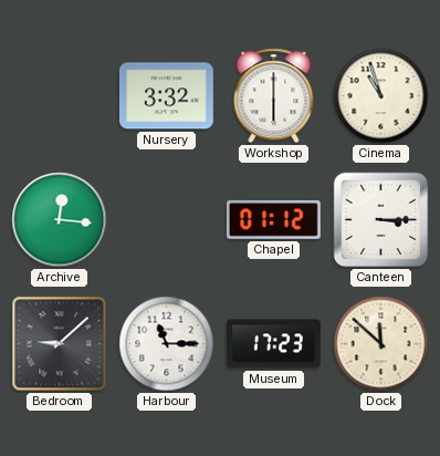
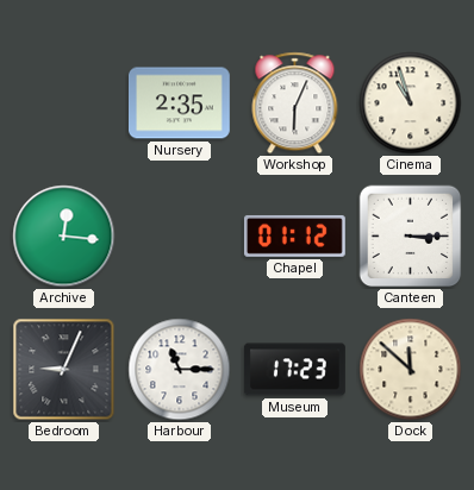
Nursery: 3:32 -> 2:35 (179, 103)
Workshop: 6:00 -> 6:04 (295, 103)
Bedroom: 9:08 -> 9:04 (64, 370)
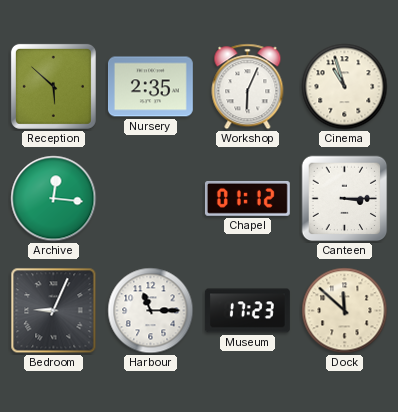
Reception: none -> 5:52 (53, 86)
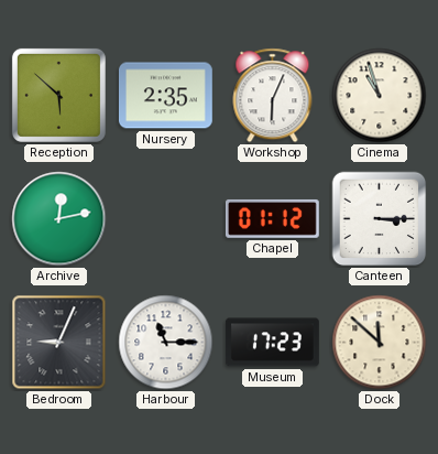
Archive: 12:16 -> 12:13 (59, 219)
